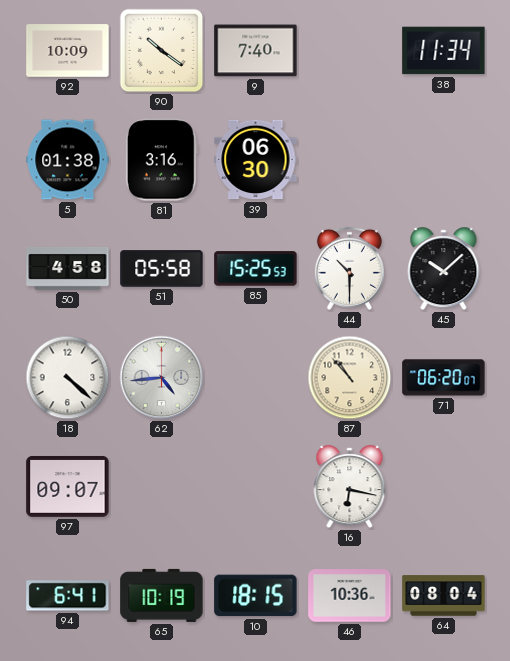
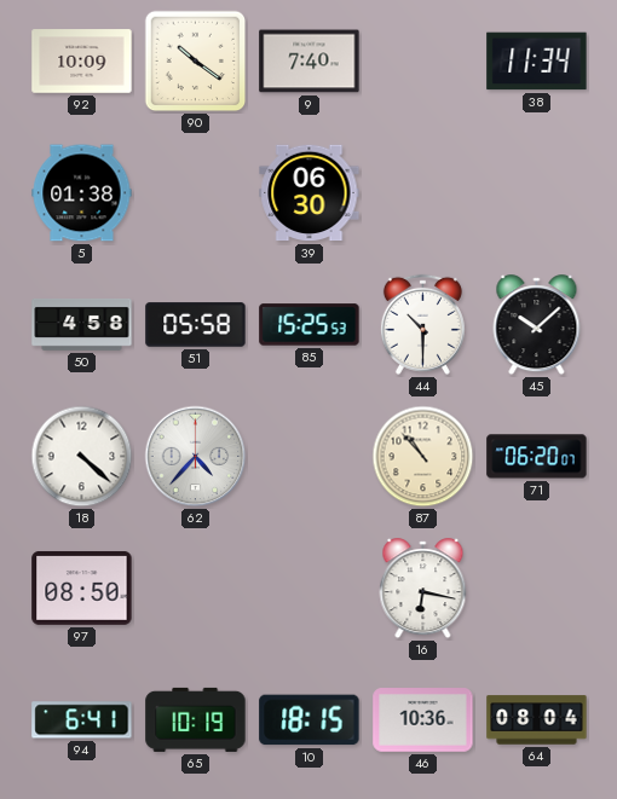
81: 3:16 -> none (161, 160)
62: 4:44 -> 4:37 (196, 457)
97: 09:07 -> 08:50 (82, 587)
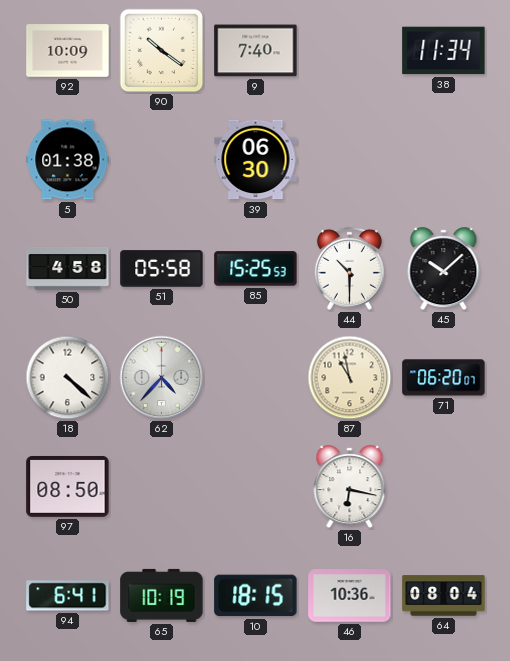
87: 10:53 -> 10:58 (350, 378)
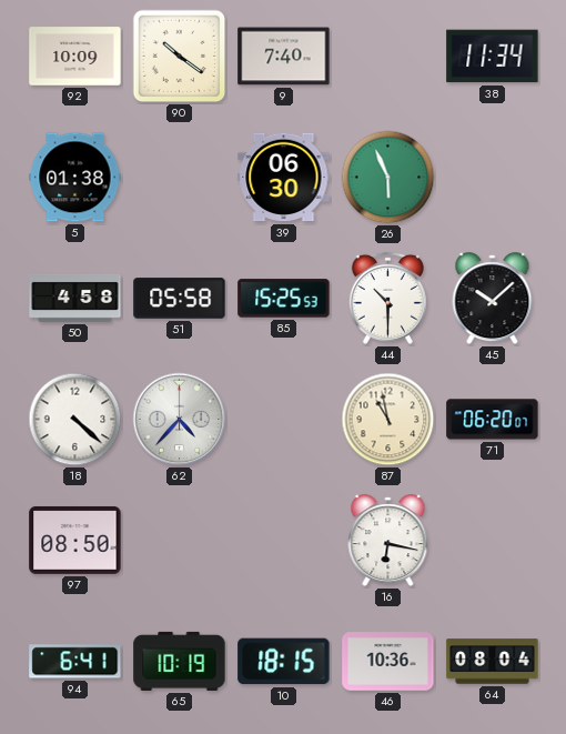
26: none -> 5:56 (388, 178)
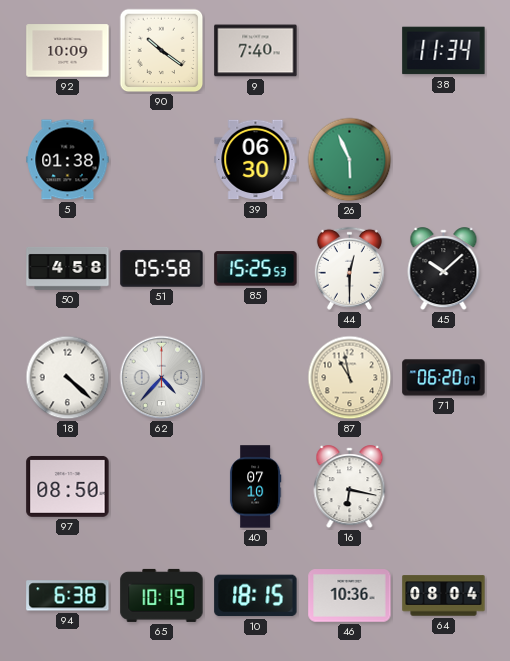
44: 10:30 -> 12:30 (349, 268)
40: none -> 07:10 (255, 487)
94: 6:41 -> 6:38 (68, 596)
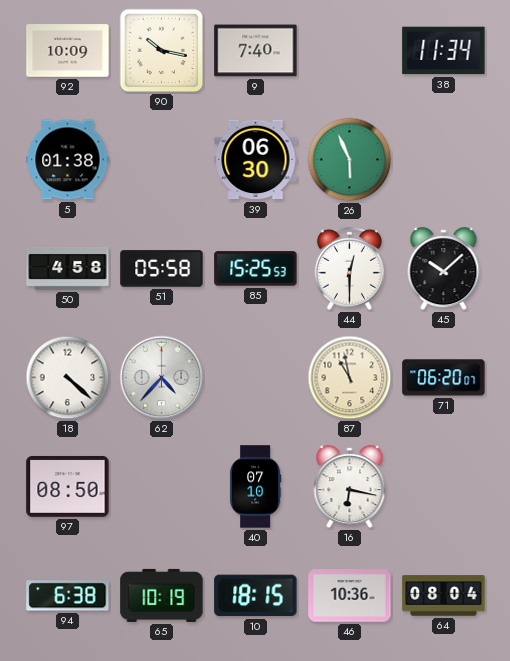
90: 10:21 -> 10:17 (162, 51)
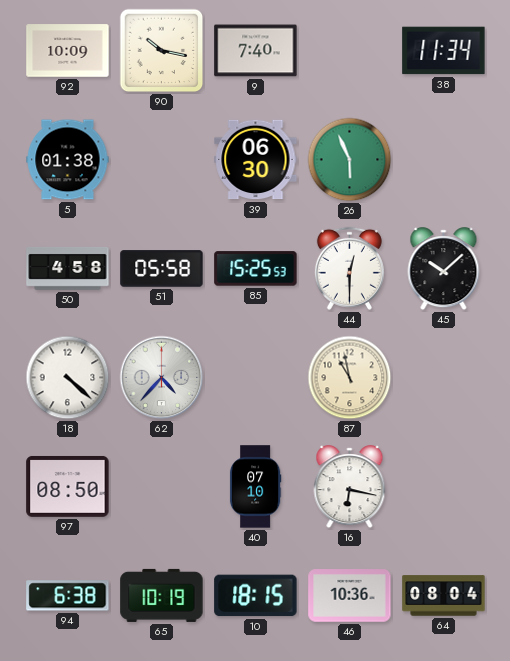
71: 06:20 -> none (444, 378)
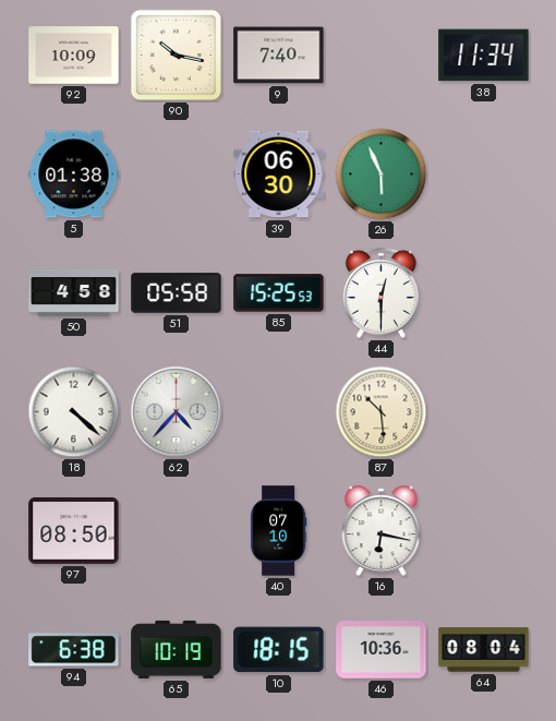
45: 10:08 -> none (444, 269)
87: 10:58 -> 10:29 (382, 412)
